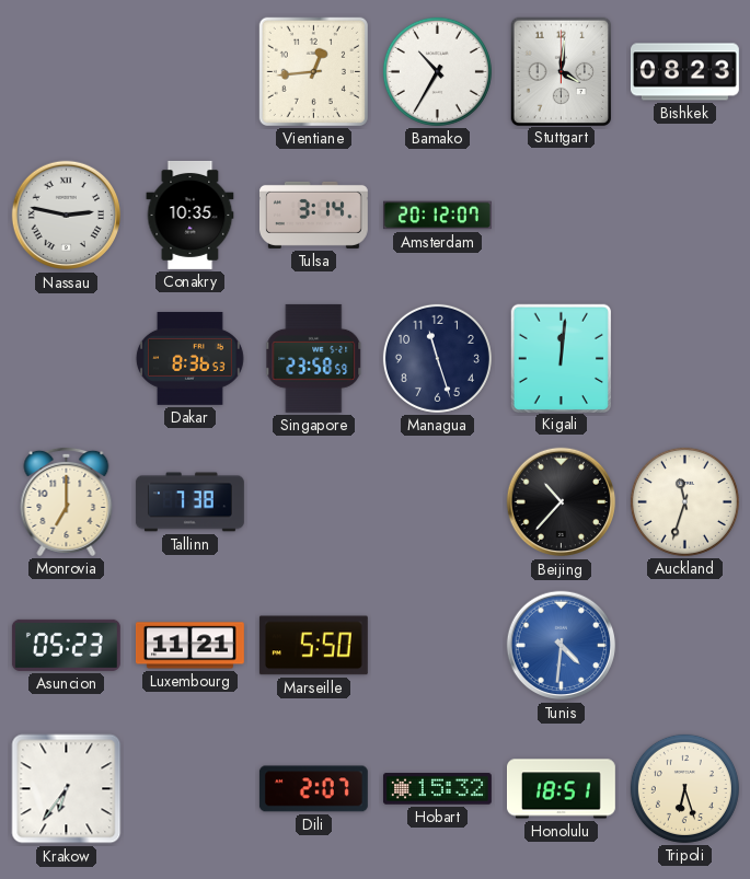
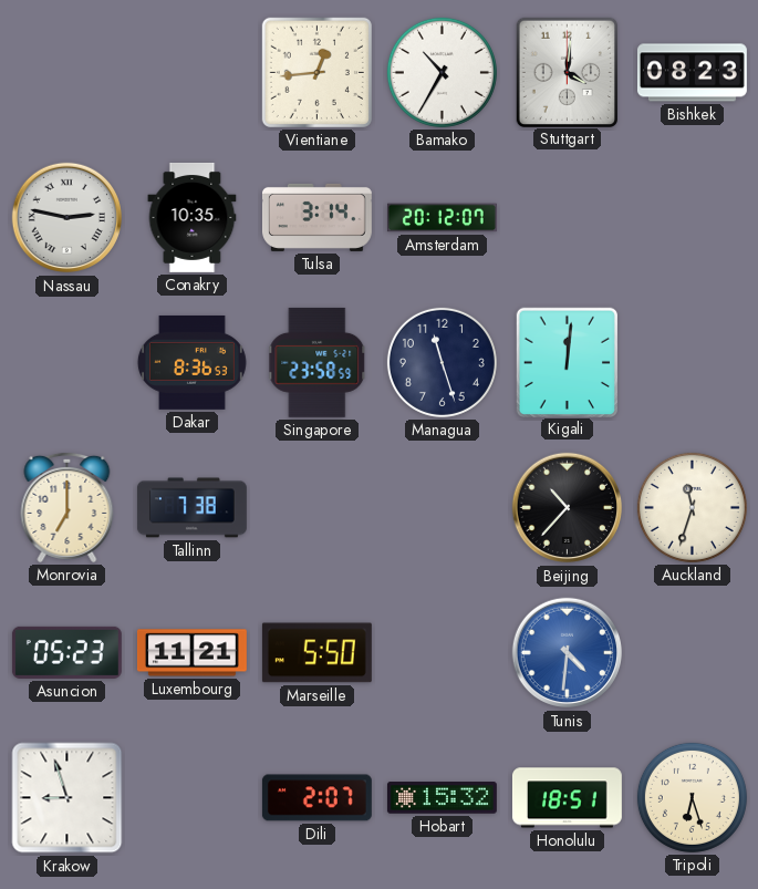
Krakow: 6:36 -> 8:57 (68, 798)
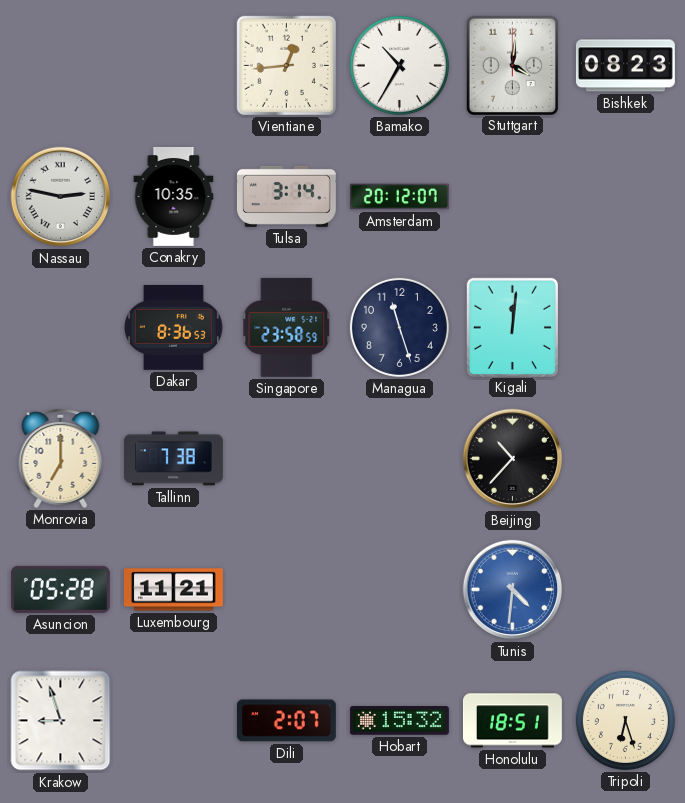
Auckland: 11:33 -> none (692, 507)
Asuncion: 05:23 -> 05:28 (60, 589)
Marseille: 5:50 -> none (316, 653)
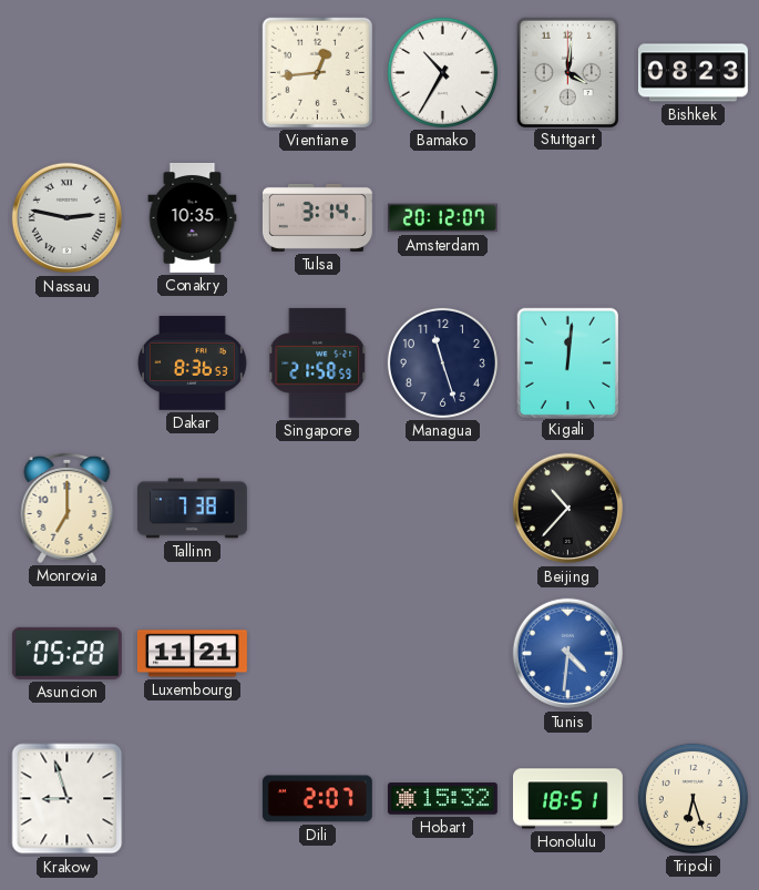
Singapore: 23:58 -> 21:58 (318, 362)
